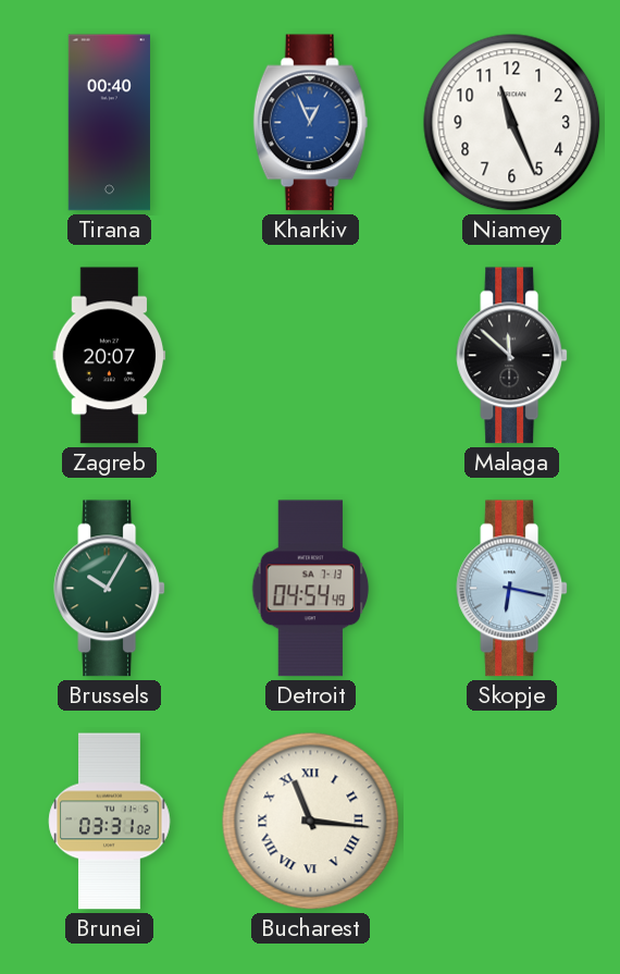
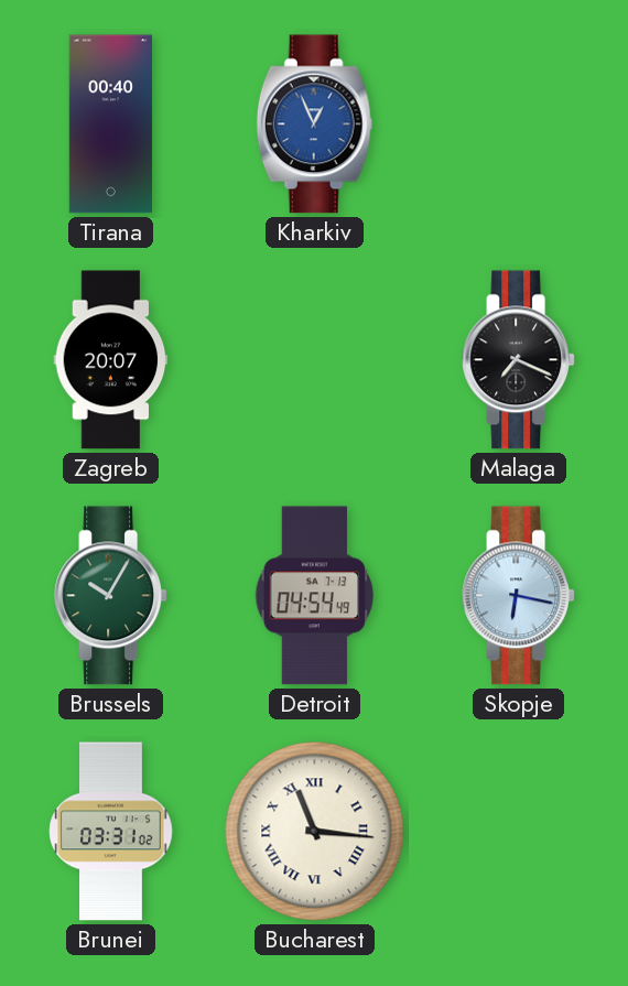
Niamey: 11:26 -> none (512, 123)
Malaga: 11:52 -> 7:19 (519, 360)
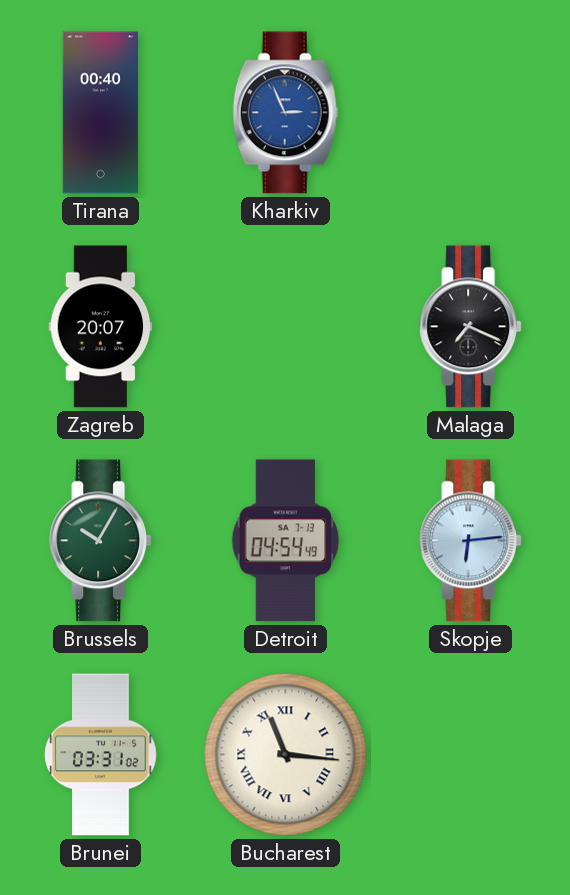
Kharkiv: 12:56 -> 2:56 (286, 113)
Skopje: 6:17 -> 6:14 (471, 541)
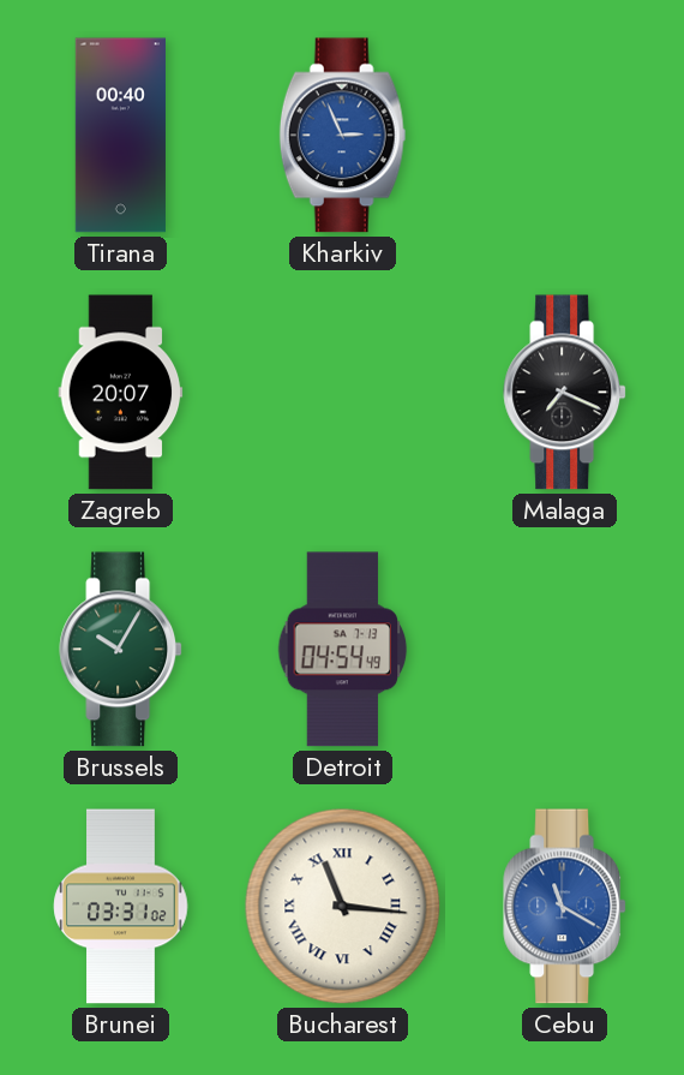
Skopje: 6:14 -> none (471, 541)
Cebu: none -> 11:20 (565, 907)
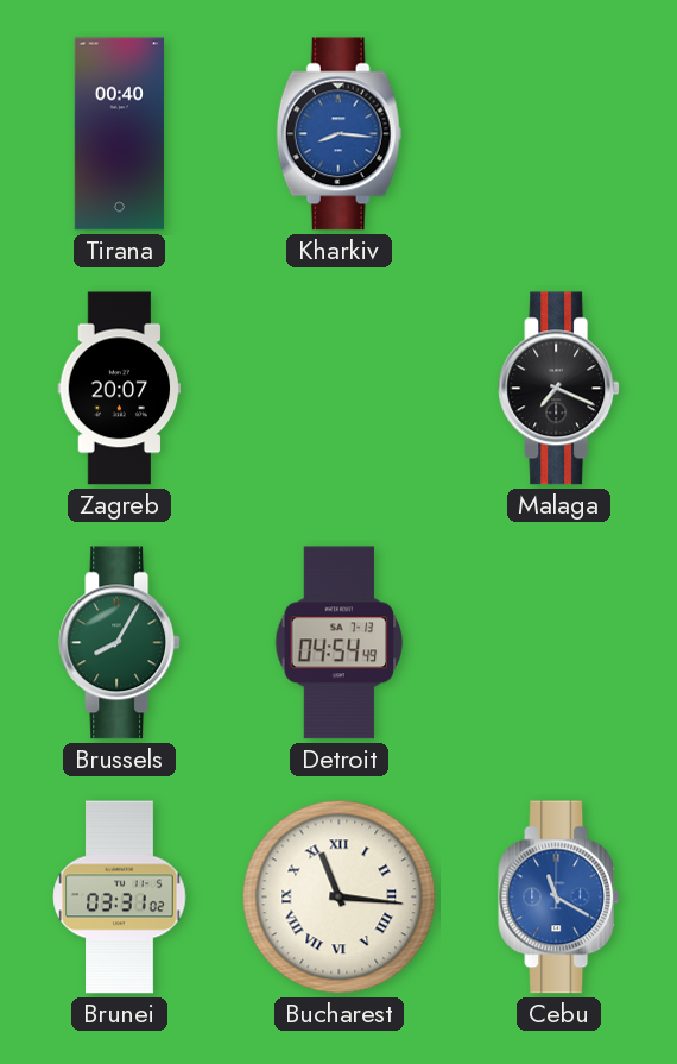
Kharkiv: 2:56 -> 8:16 (340, 134)
Brussels: 10:05 -> 8:05 (120, 643)
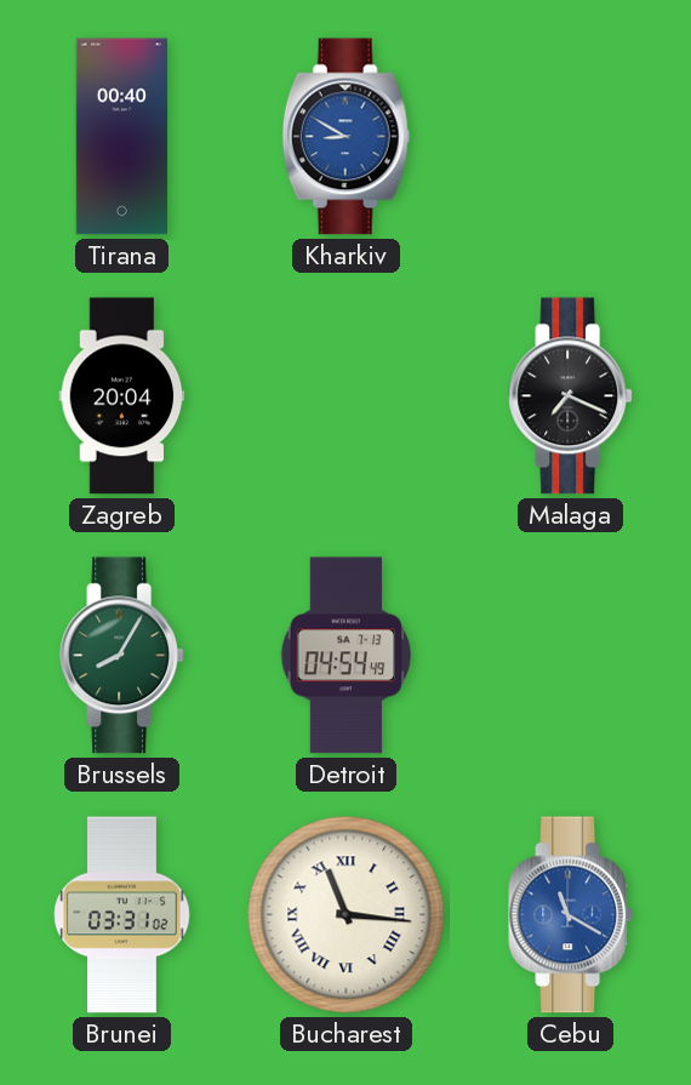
Kharkiv: 8:16 -> 8:50 (347, 137)
Zagreb: 20:07 -> 20:04 (122, 396)
